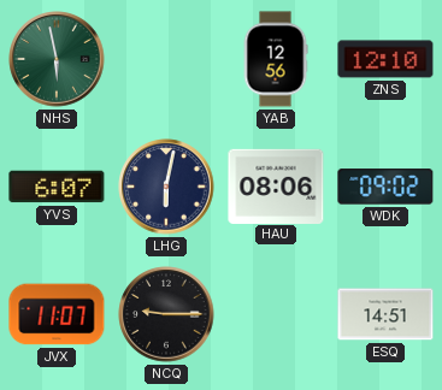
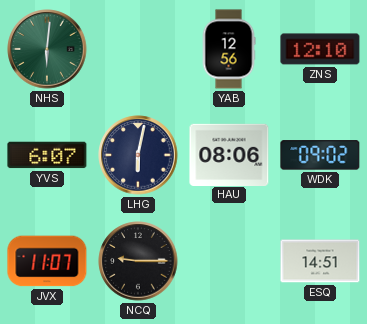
NHS: 5:58 -> 6:01 (47, 49)
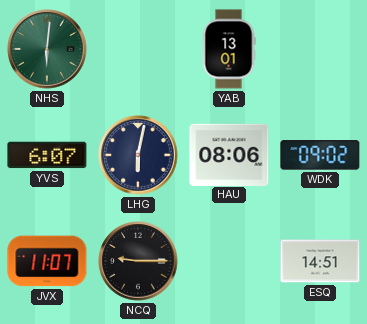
YAB: 12:56 -> 13:01 (229, 49)
ZNS: 12:10 -> none (320, 49)
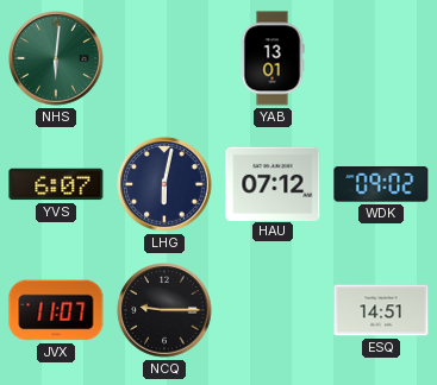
HAU: 08:06 -> 07:12 (273, 183)
